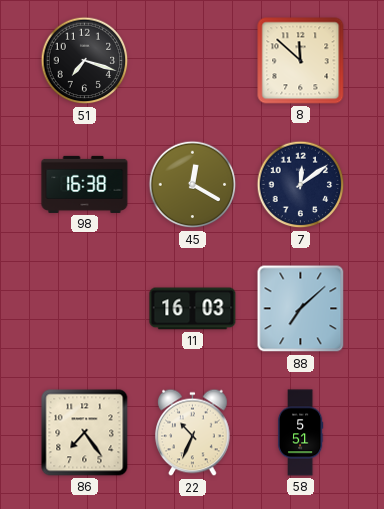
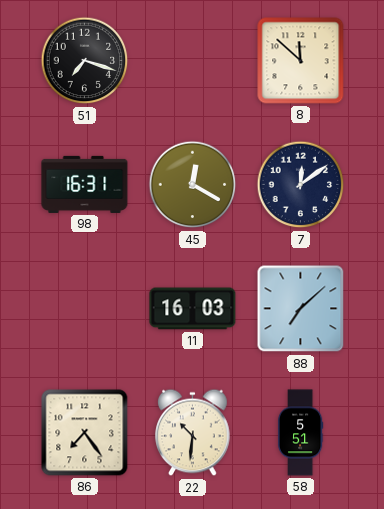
98: 16:38 -> 16:31 (85, 184)
22: 10:34 -> 10:31 (193, 433)
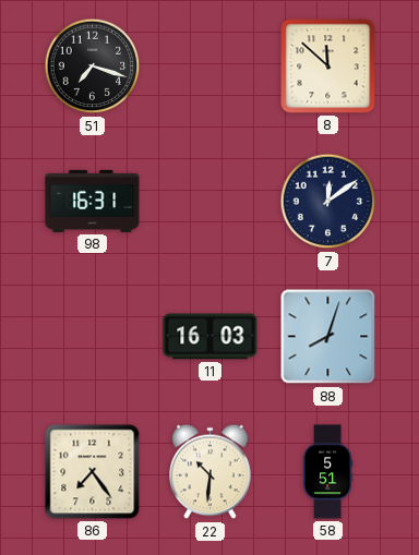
45: 12:20 -> none (193, 185)
88: 7:08 -> 8:03 (328, 337)
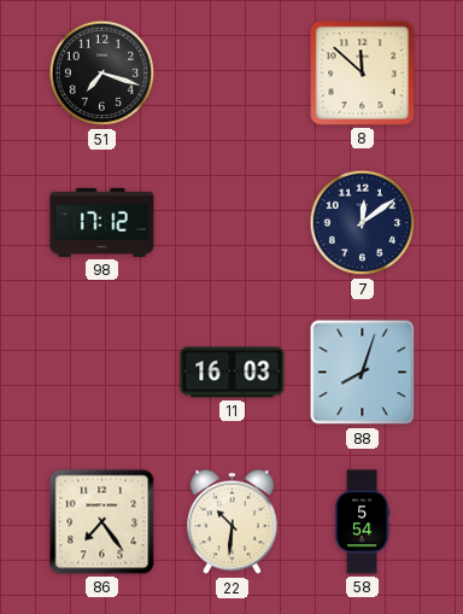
98: 16:31 -> 17:12 (102, 222)
58: 5:51 -> 5:54 (362, 522)
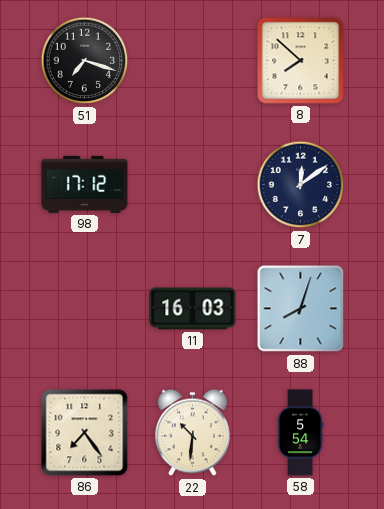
8: 11:52 -> 7:52 (301, 61)
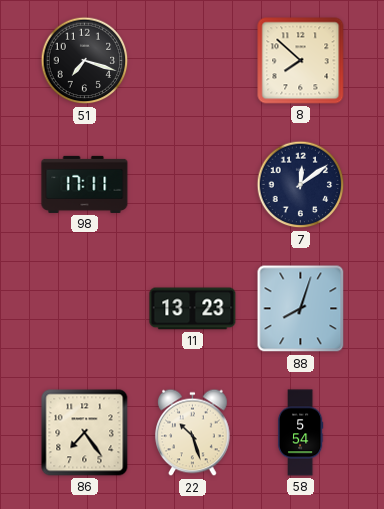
98: 17:12 -> 17:11 (85, 184)
11: 16:03 -> 13:23 (193, 309)
22: 10:31 -> 10:27 (193, 433)
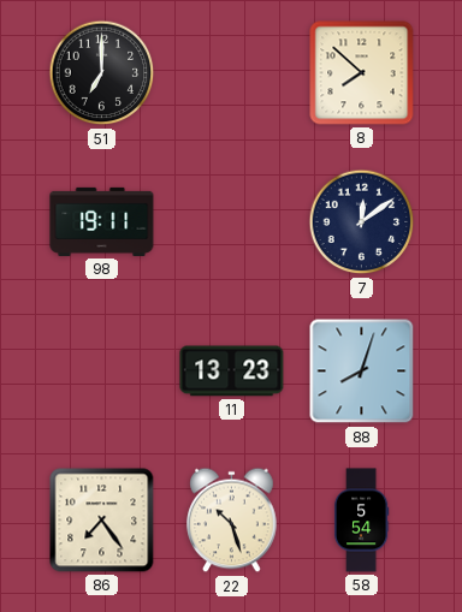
51: 7:18 -> 7:00 (102, 73)
98: 17:11 -> 19:11 (102, 221)
